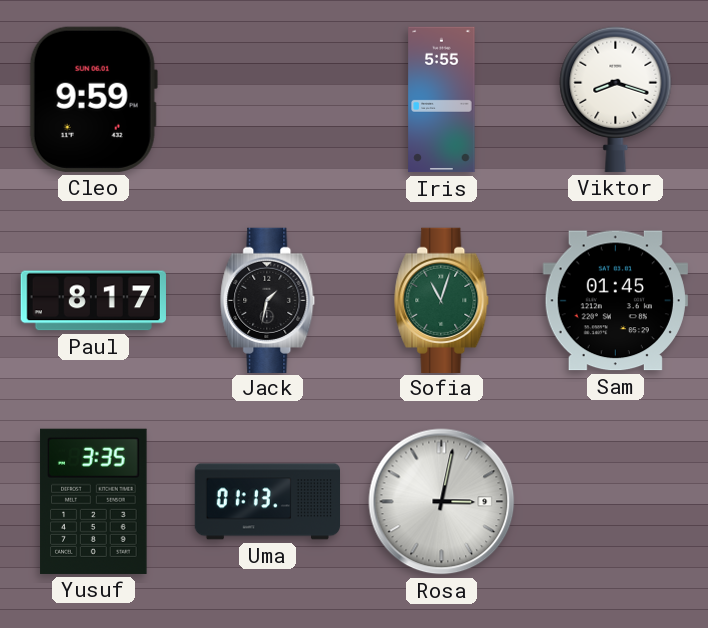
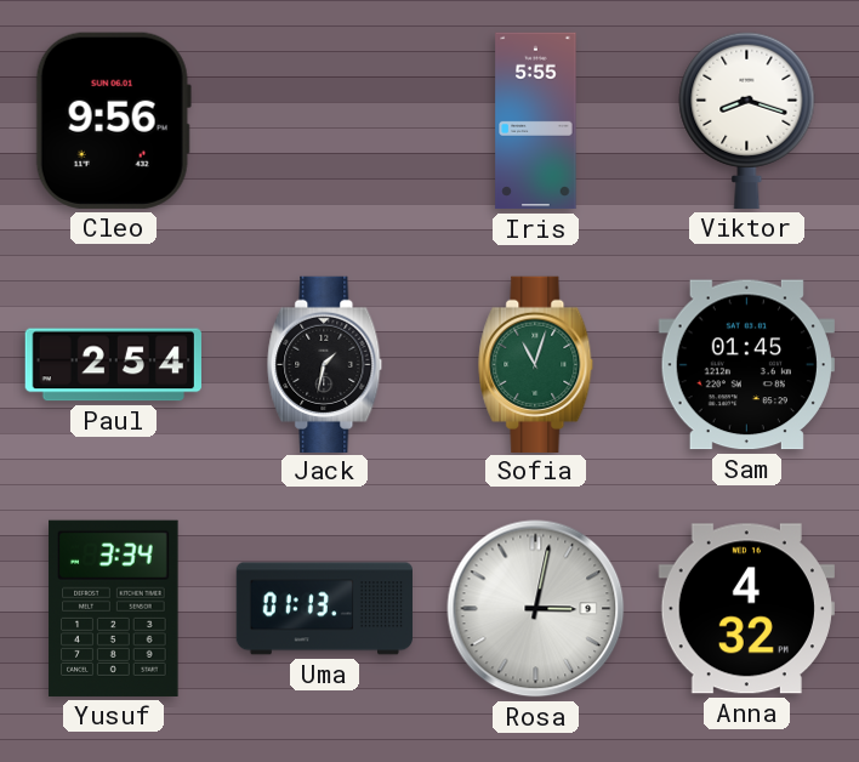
Cleo: 9:59 -> 9:56 (113, 120)
Paul: 8:17 -> 2:54 (113, 365)
Yusuf: 3:35 -> 3:34 (114, 608)
Anna: none -> 4:32 (746, 609)
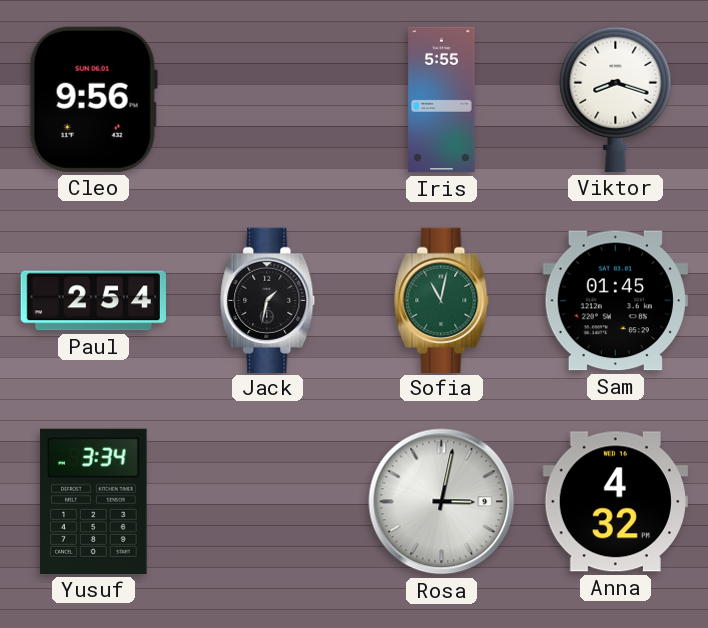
Sofia: 11:03 -> 11:02 (442, 300)
Uma: 01:13 -> none (324, 609)
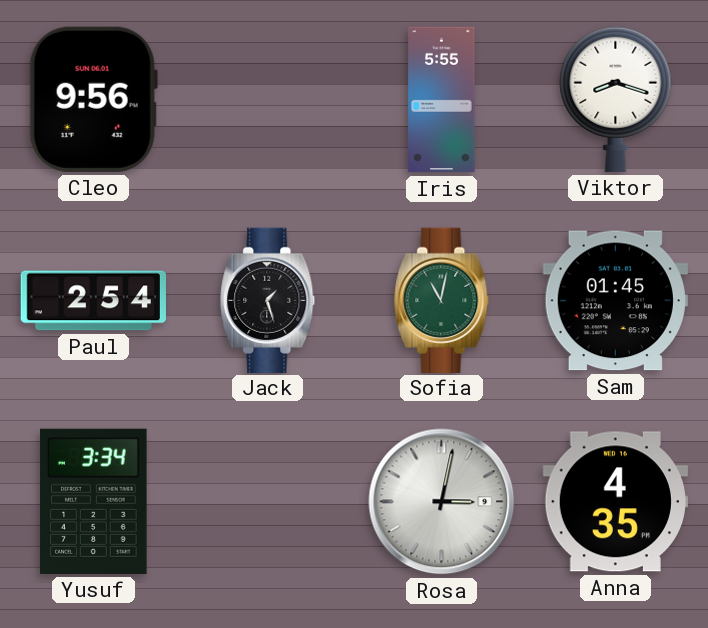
Jack: 1:32 -> 1:27 (268, 300)
Anna: 4:32 -> 4:35 (615, 502)
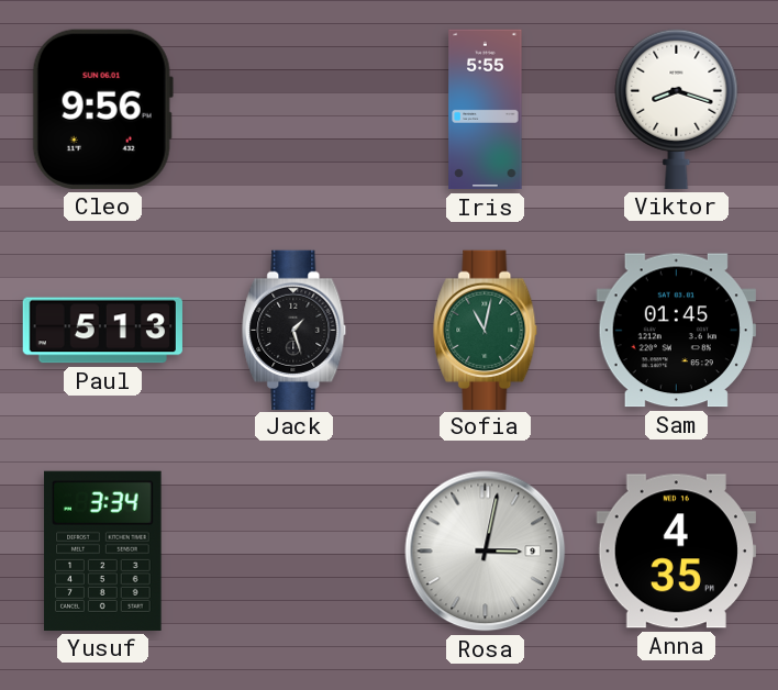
Paul: 2:54 -> 5:13 (102, 331)
